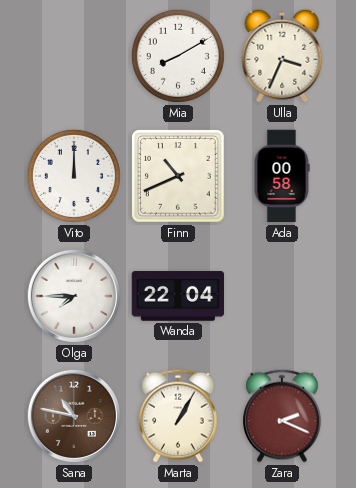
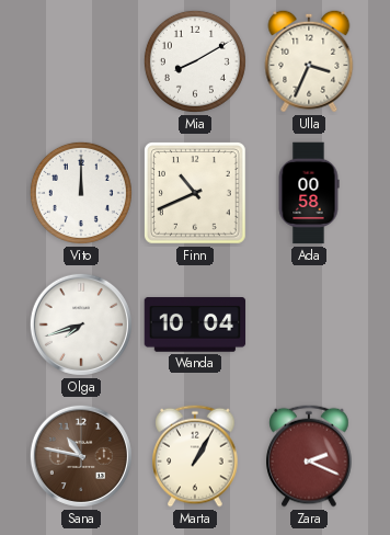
Olga: 7:45 -> 7:42 (81, 325)
Wanda: 22:04 -> 10:04 (195, 325)
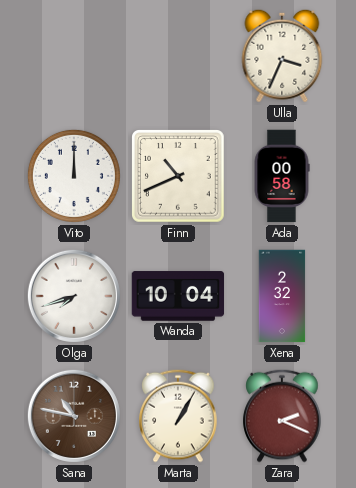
Mia: 8:10 -> none (195, 61)
Xena: none -> 2:32 (282, 296)
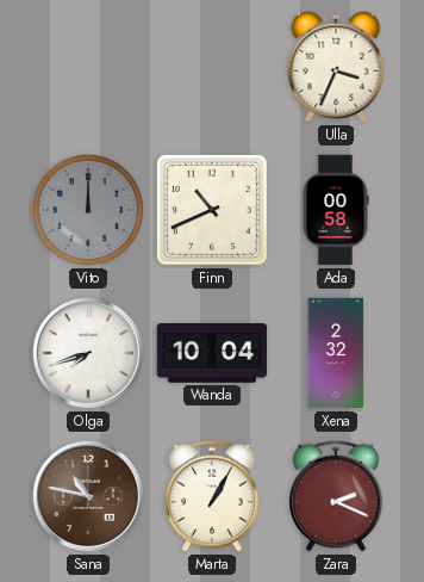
Vito dial: white -> grey (88, 210)
